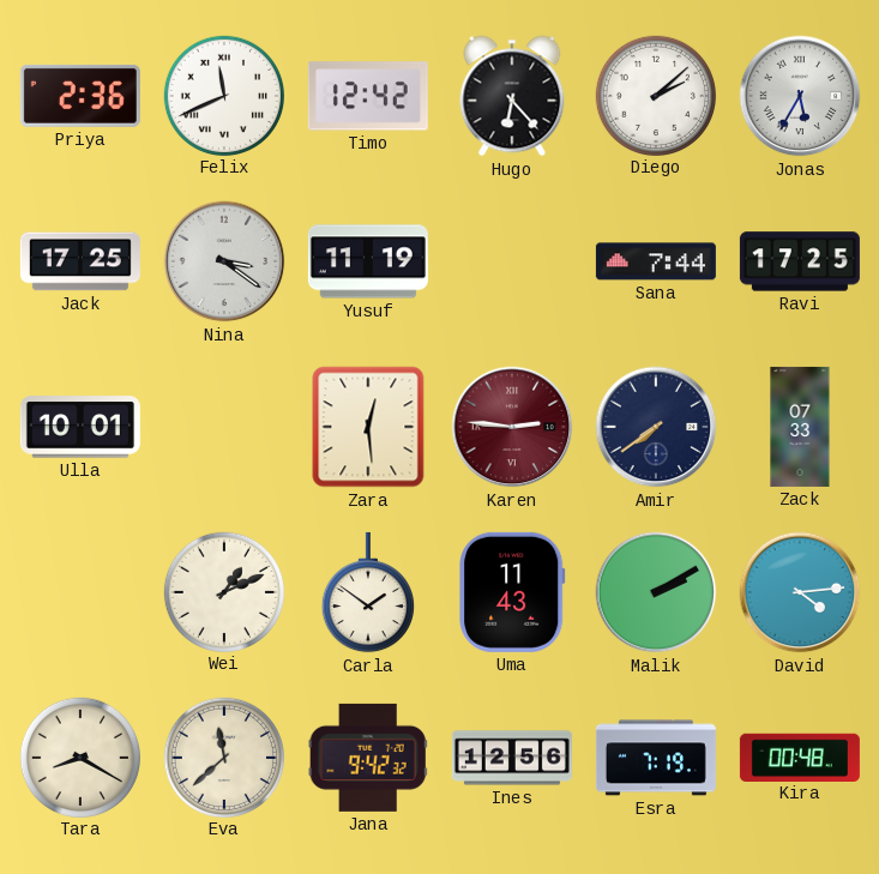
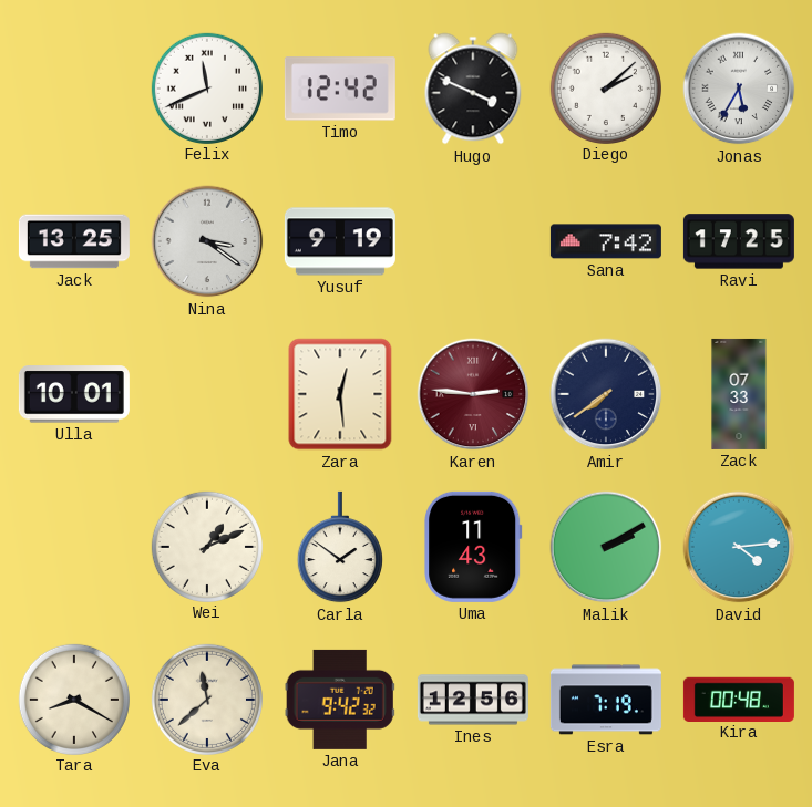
Priya: 2:36 -> none (80, 96)
Hugo: 6:23 -> 3:49 (473, 89)
Jack: 17:25 -> 13:25 (74, 241)
Yusuf: 11:19 -> 9:19 (340, 241)
Sana: 7:44 -> 7:42 (606, 241)
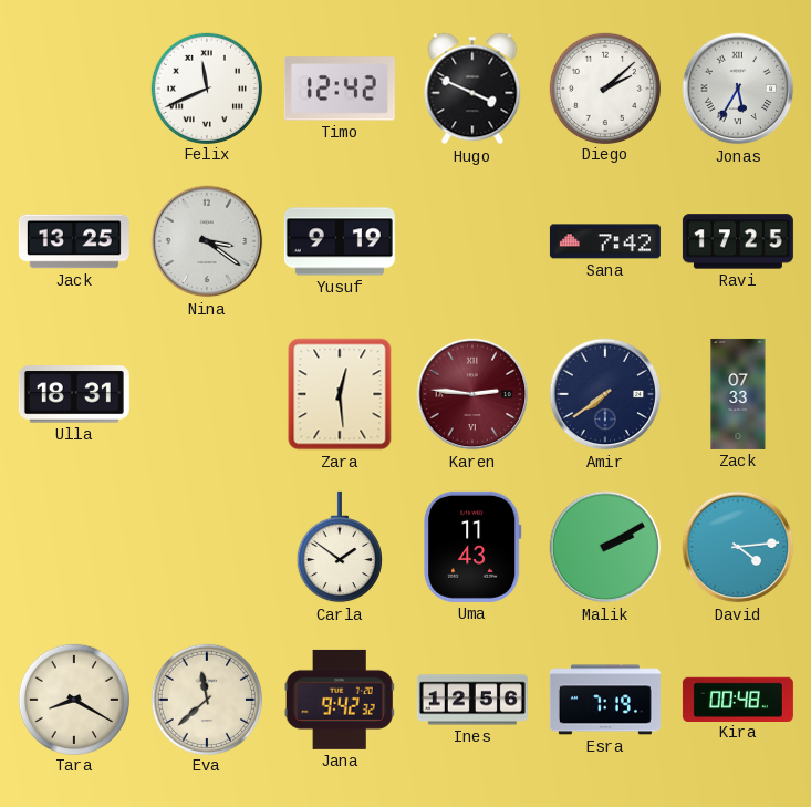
Ulla: 10:01 -> 18:31 (74, 394)
Wei: 1:11 -> none (206, 546)
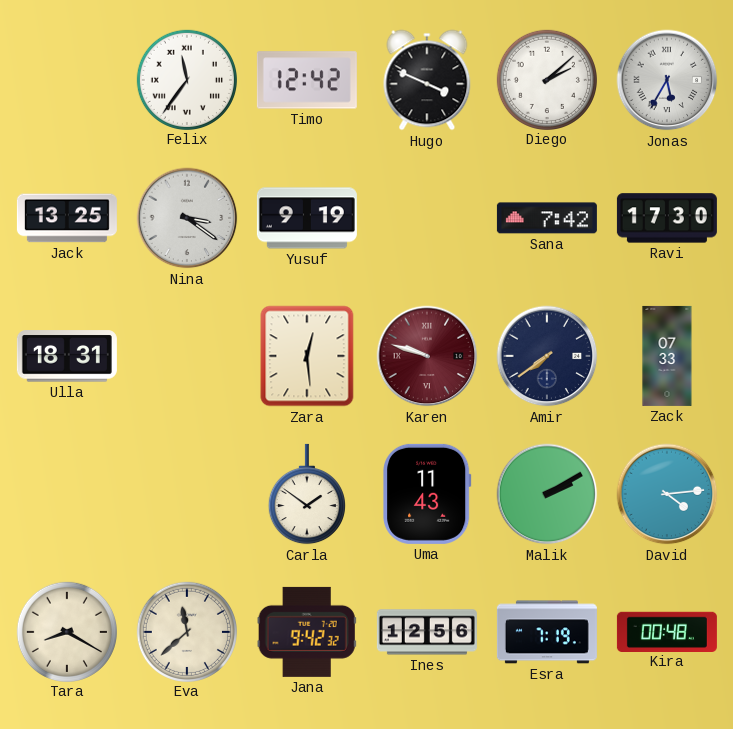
Felix: 11:41 -> 11:36 (186, 79)
Ravi: 17:25 -> 17:30 (667, 218)
Karen: 2:46 -> 9:48 (427, 356)
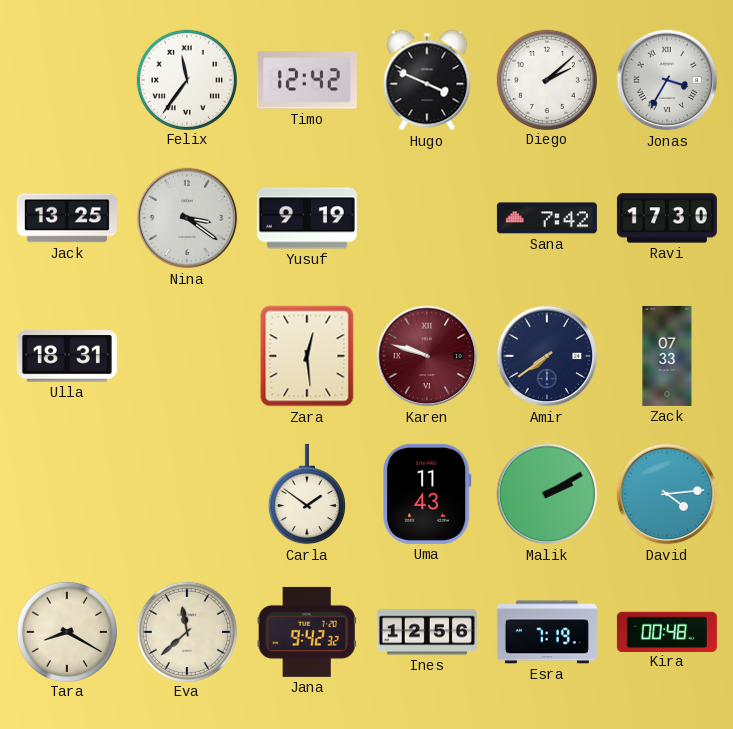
Jonas: 5:35 -> 3:35 (667, 80)
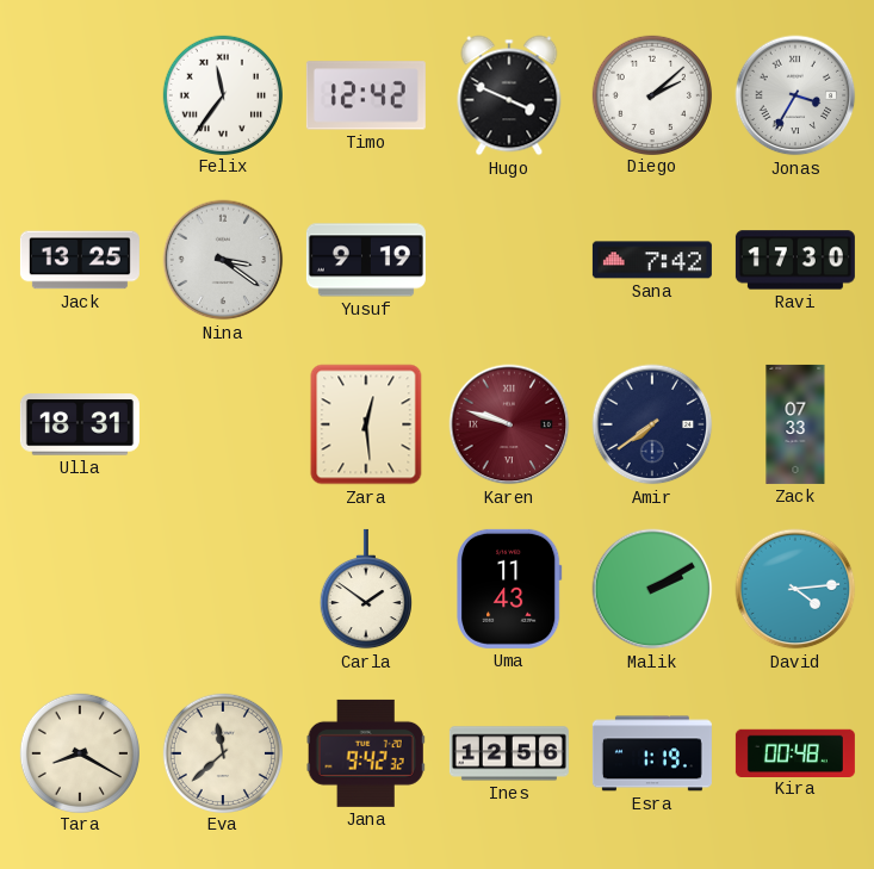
Esra: 7:19 -> 1:19 (652, 753)
